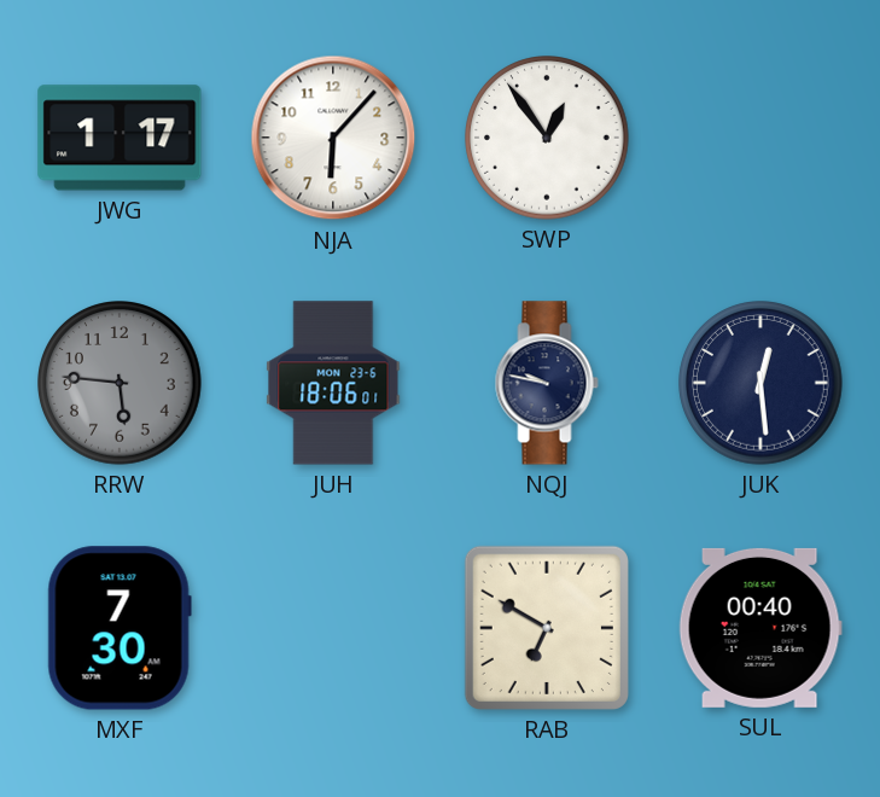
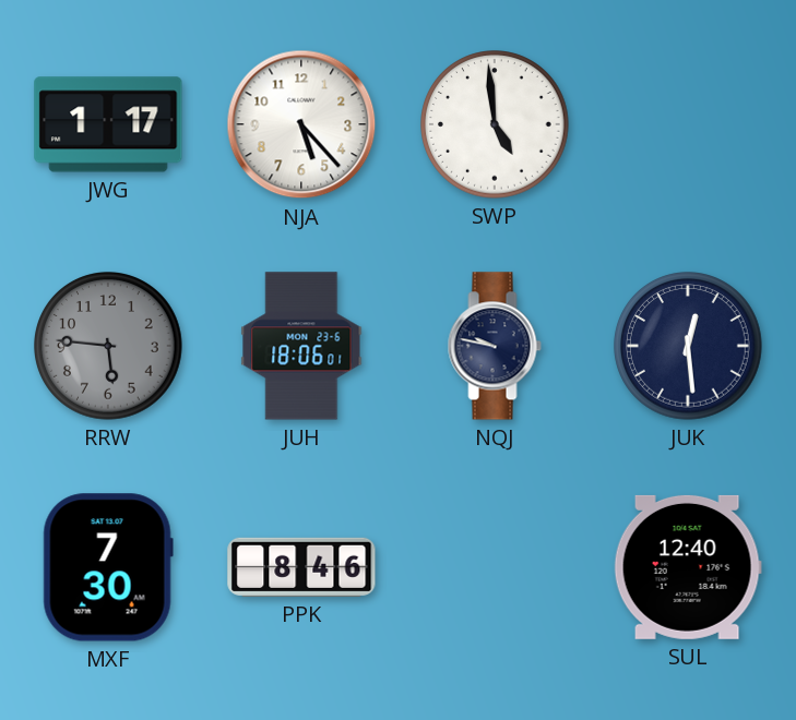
NJA: 6:07 -> 5:23 (301, 124)
SWP: 12:54 -> 4:59 (495, 124)
PPK: none -> 8:46 (301, 567)
RAB: 6:50 -> none (547, 628)
SUL: 00:40 -> 12:40 (688, 567)
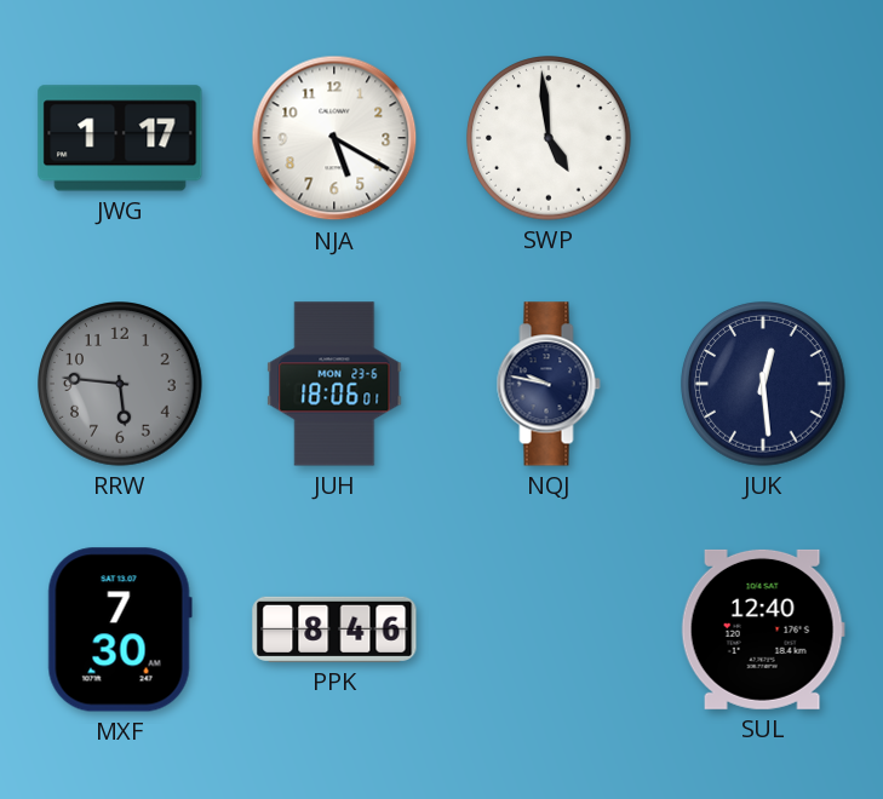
NJA: 5:23 -> 5:20 (334, 138)
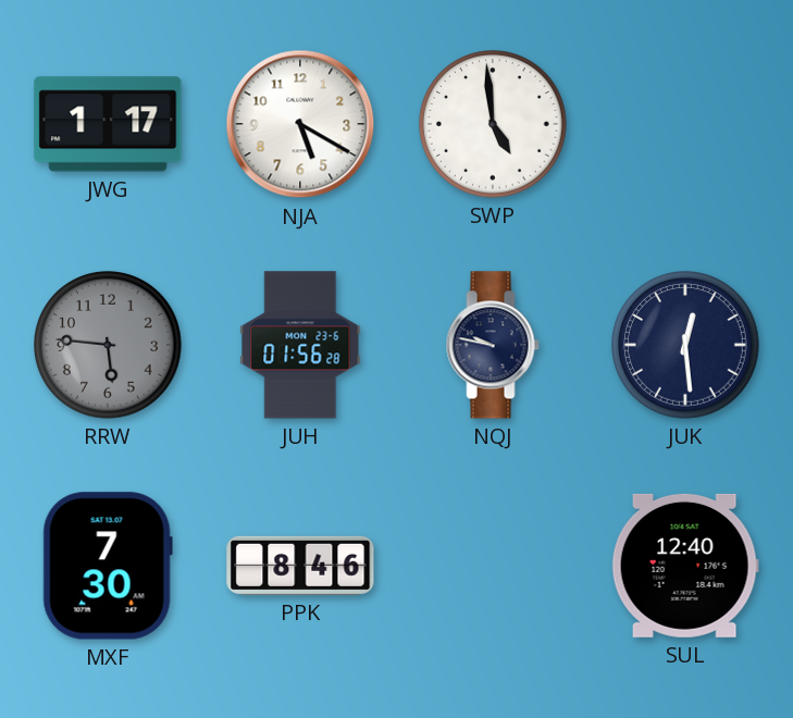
JUH: 18:06 -> 01:56 (300, 345)
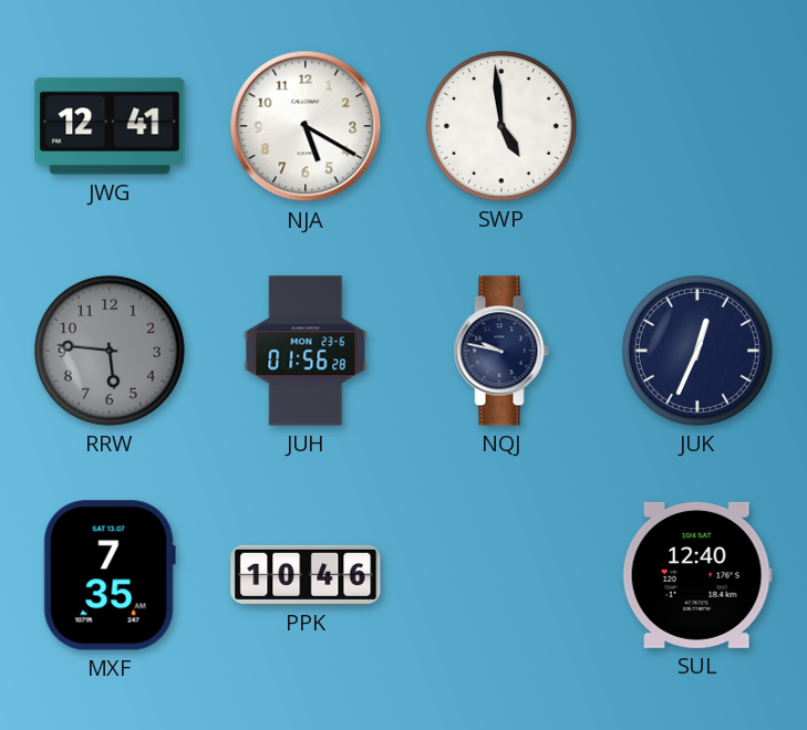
JWG: 1:17 -> 12:41 (110, 126)
JUK: 12:29 -> 12:34 (697, 351)
MXF: 7:30 -> 7:35 (110, 575)
PPK: 8:46 -> 10:46 (306, 575)
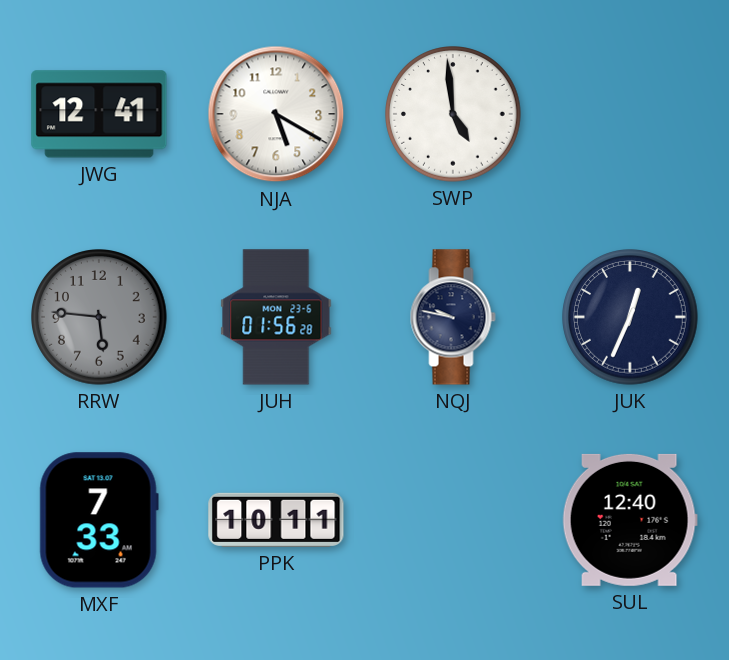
MXF: 7:35 -> 7:33 (99, 520)
PPK: 10:46 -> 10:11 (276, 520)
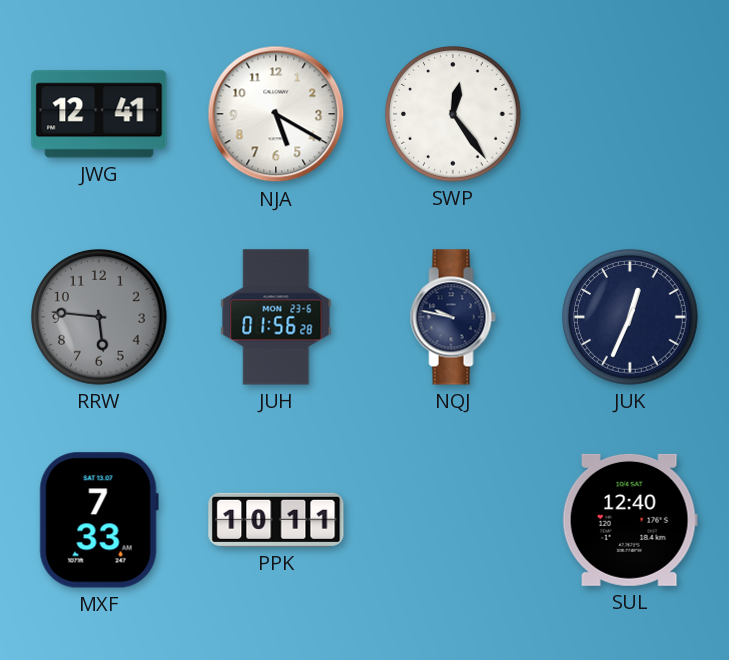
SWP: 4:59 -> 12:24 (453, 114)
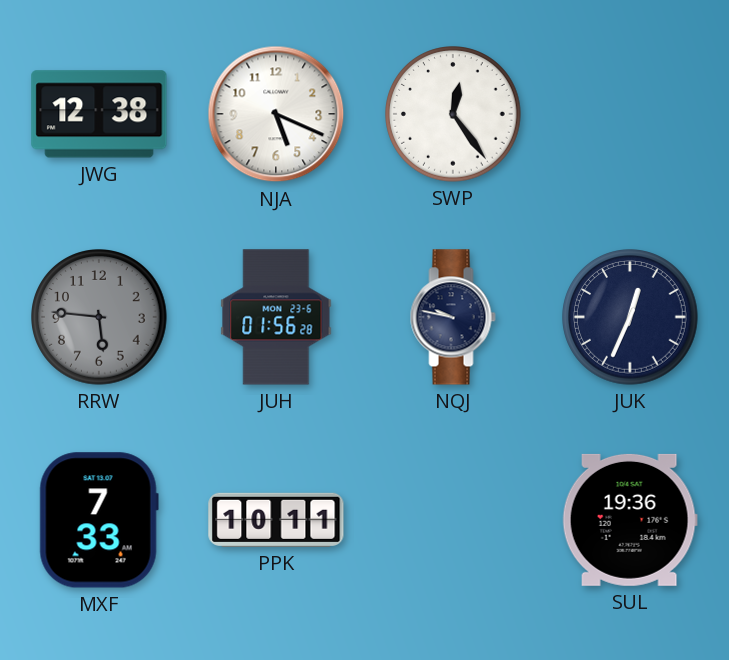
JWG: 12:41 -> 12:38 (99, 114)
NJA: 5:20 -> 5:19 (276, 114)
SUL: 12:40 -> 19:36 (630, 520)
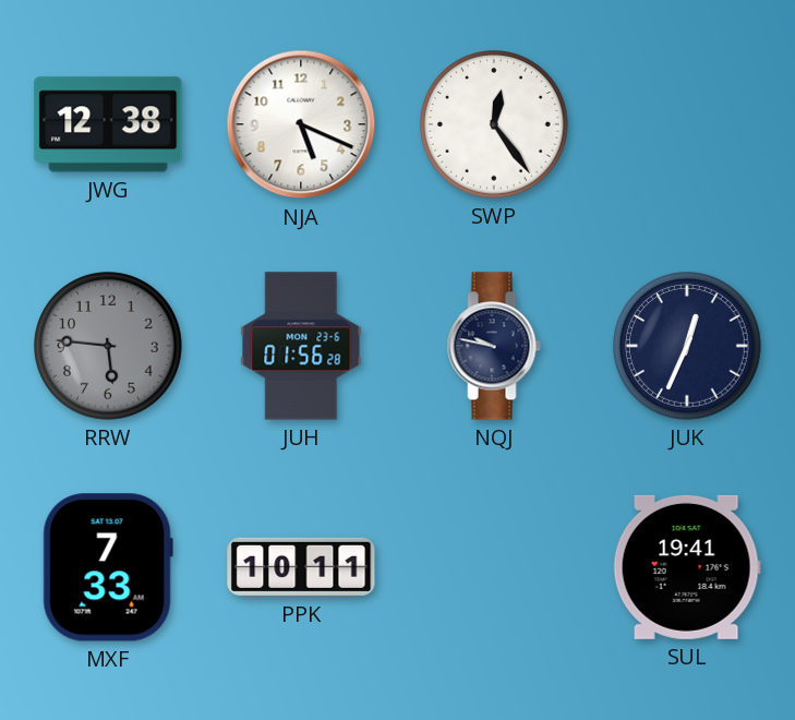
SUL: 19:36 -> 19:41 (687, 567)
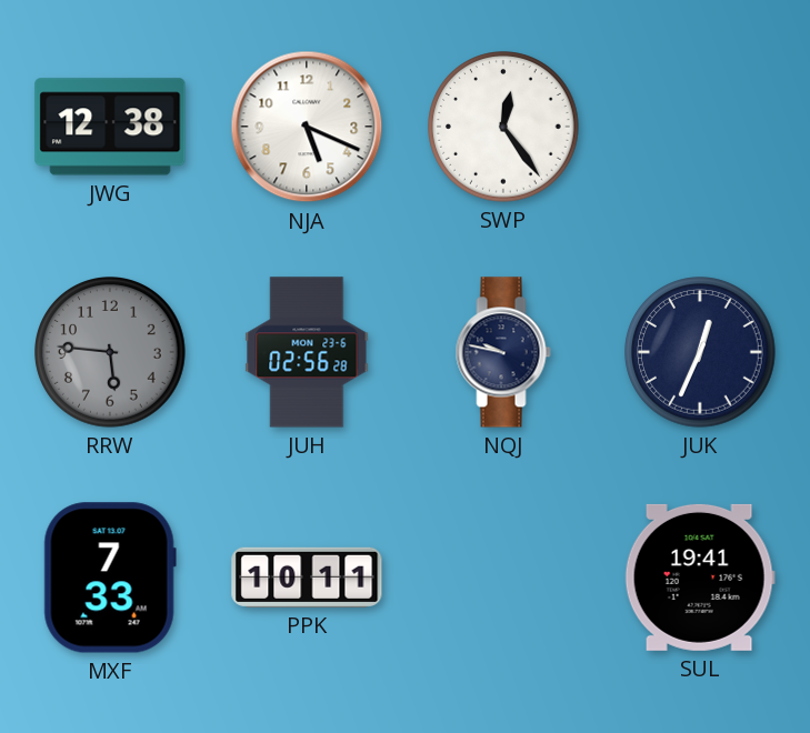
JUH: 01:56 -> 02:56 (307, 352)
